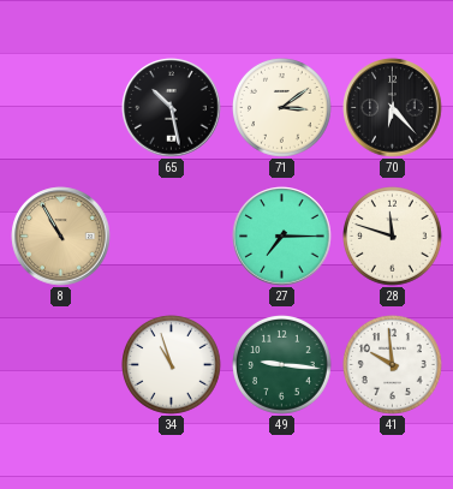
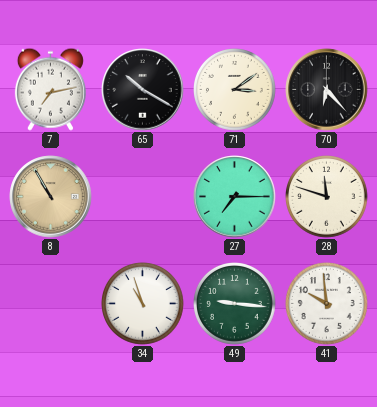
7: none -> 7:13 (50, 89)
65: 10:28 -> 10:20 (143, 90)
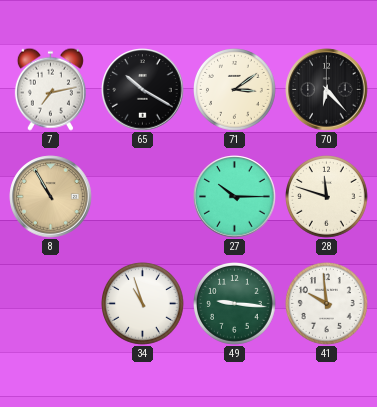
27: 7:15 -> 10:15 (235, 197)
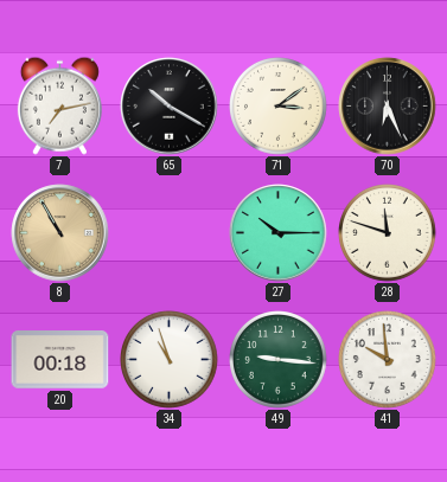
70: 6:23 -> 6:26 (388, 107)
20: none -> 00:18 (60, 360)
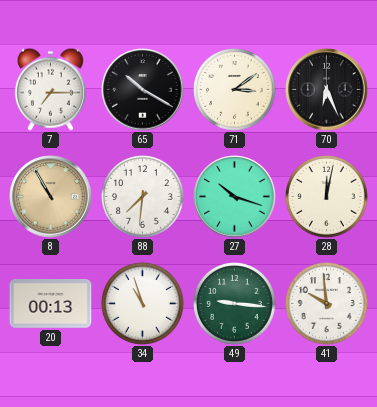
7: 7:13 -> 7:15 (50, 89)
88: none -> 7:31 (143, 197)
27: 10:15 -> 10:18 (235, 197)
28: 11:48 -> 12:02 (327, 197)
20: 00:18 -> 00:13 (51, 304)
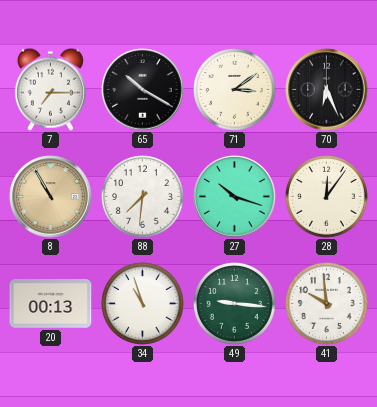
28: 12:02 -> 12:06 (327, 197)
